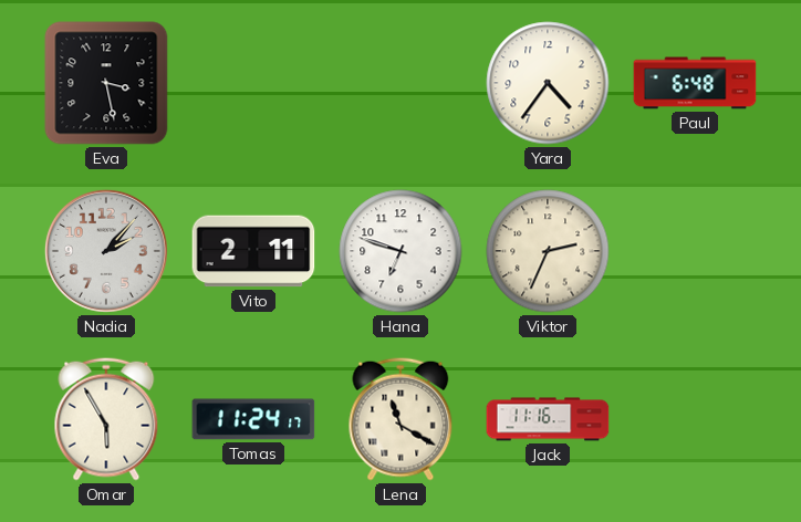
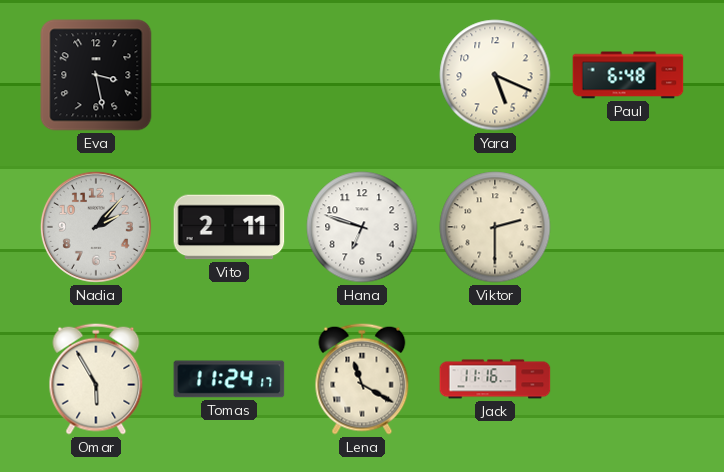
Yara: 4:36 -> 5:19 (495, 75)
Viktor: 2:34 -> 2:30 (495, 227)
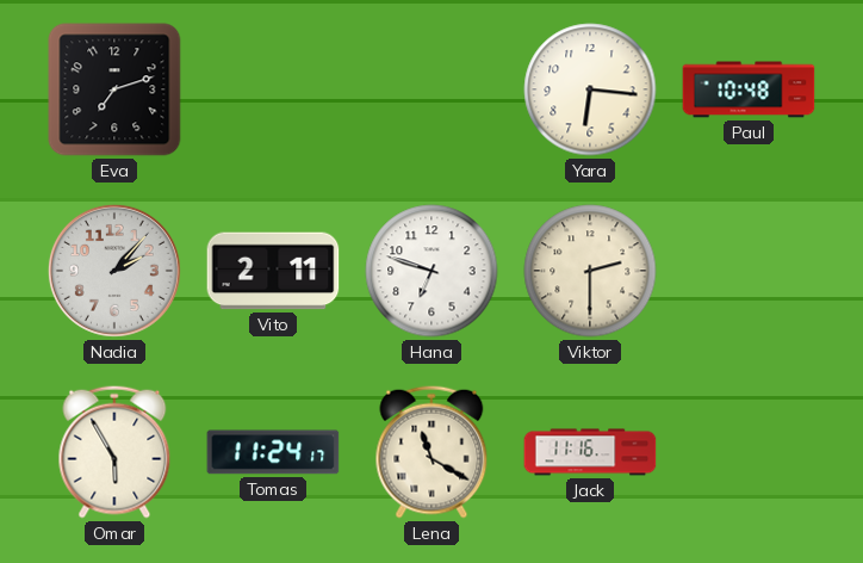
Eva: 3:28 -> 7:12 (114, 89)
Yara: 5:19 -> 6:16 (590, 89)
Paul: 6:48 -> 10:48 (749, 89)
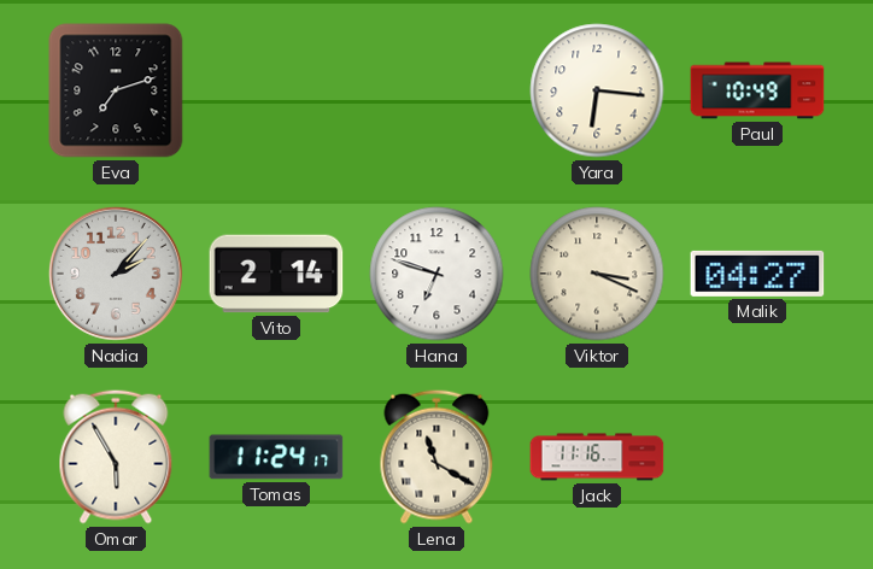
Paul: 10:48 -> 10:49 (757, 90)
Vito: 2:11 -> 2:14 (276, 274)
Viktor: 2:30 -> 3:19 (597, 274)
Malik: none -> 04:27 (757, 274)
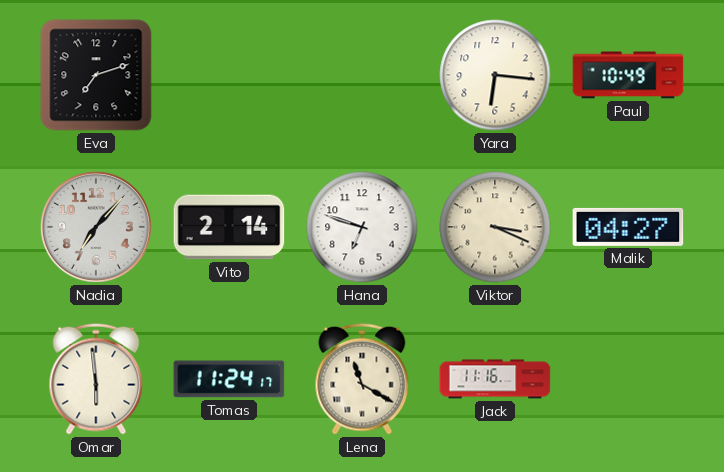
Nadia: 2:07 -> 7:07 (96, 227)
Omar: 5:55 -> 5:59 (96, 379)
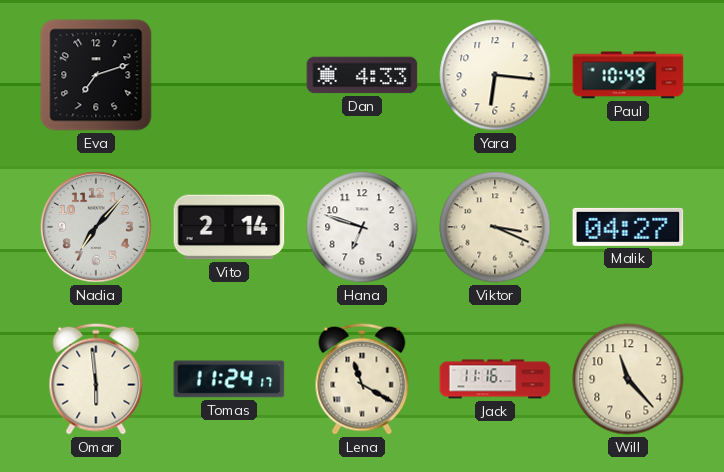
Dan: none -> 4:33 (362, 75)
Will: none -> 11:23 (628, 379)
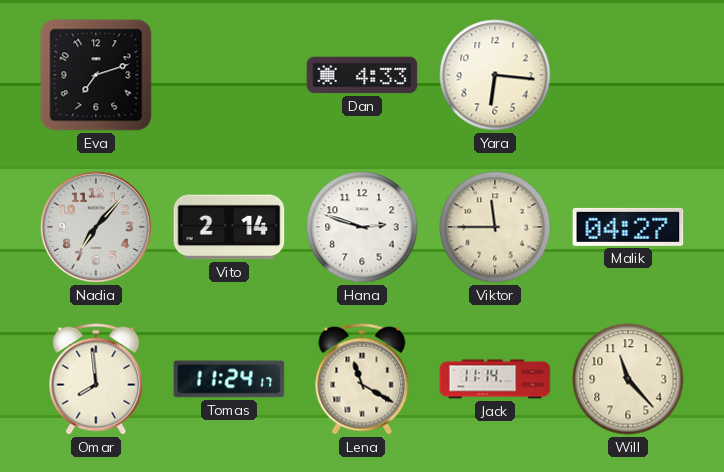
Paul: 10:49 -> none (628, 75)
Hana: 6:48 -> 2:48 (362, 227)
Viktor: 3:19 -> 11:45 (495, 227)
Omar: 5:59 -> 7:59 (96, 379)
Jack: 11:16 -> 11:14 (495, 379)
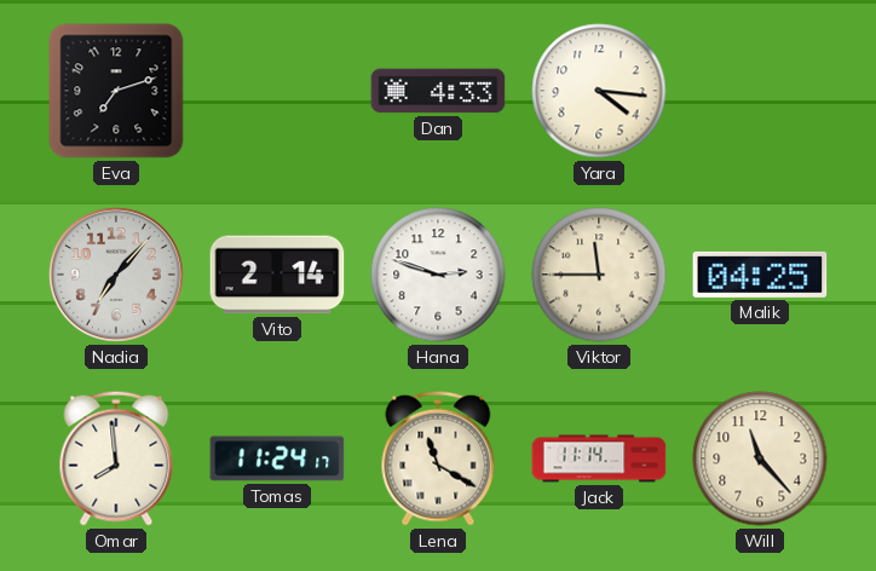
Yara: 6:16 -> 4:16 (599, 91)
Malik: 04:27 -> 04:25 (760, 275)
